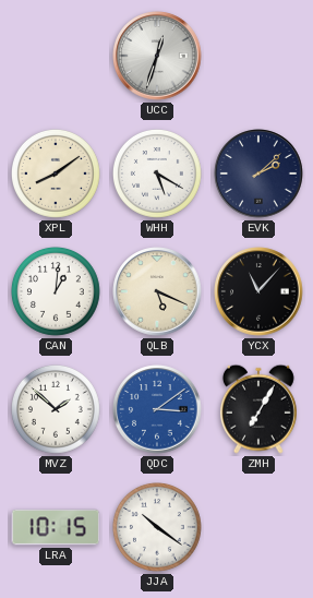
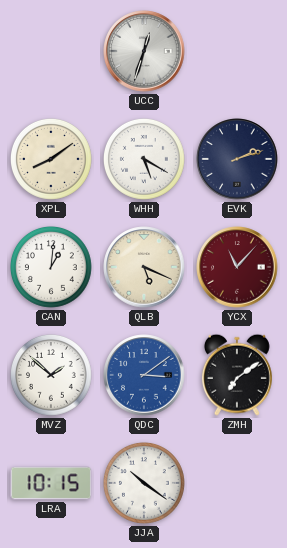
EVK: 2:08 -> 2:12 (237, 159)
YCX dial: black -> burgundy (237, 267)
ZMH: 7:05 -> 7:09 (237, 375)
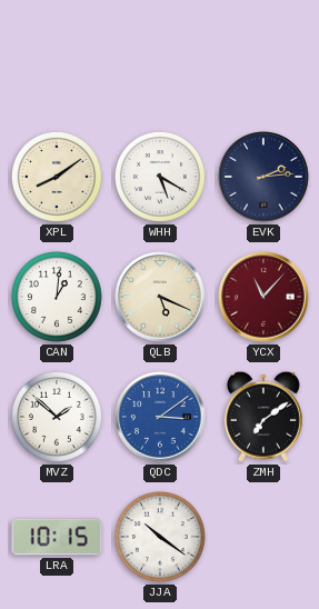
UCC: 12:33 -> none (144, 51)
EVK: 2:12 -> 2:14 (263, 177)
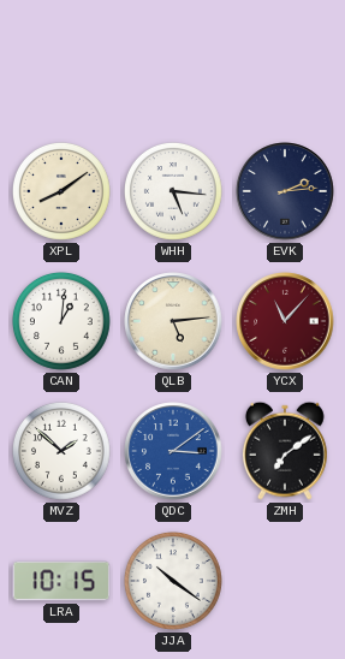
WHH: 5:20 -> 5:16 (174, 192)
QLB: 5:19 -> 5:14 (173, 321)
